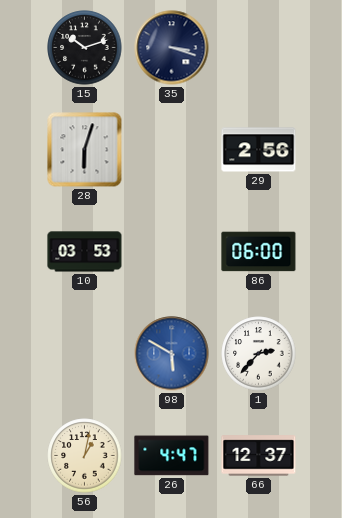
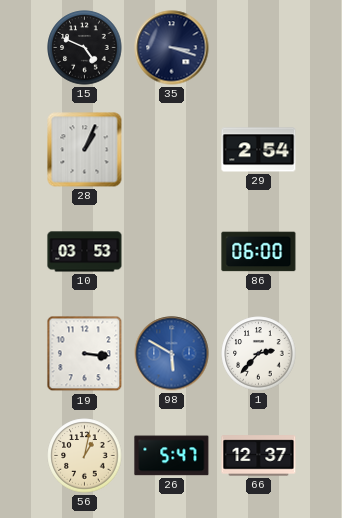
15: 10:12 -> 4:49 (85, 48)
28: 6:03 -> 1:04 (85, 150)
29: 2:56 -> 2:54 (259, 150)
19: none -> 3:16 (85, 354)
26: 4:47 -> 5:47 (172, 456)
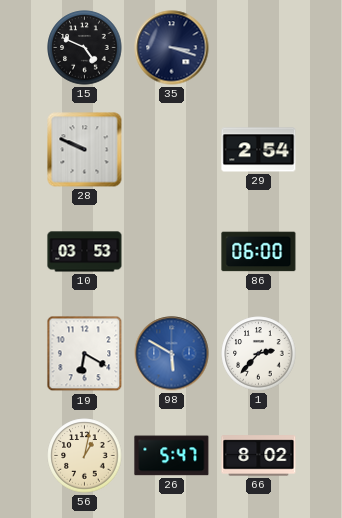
28: 1:04 -> 9:49 (85, 150)
19: 3:16 -> 6:20 (85, 354)
66: 12:37 -> 8:02 (259, 456)
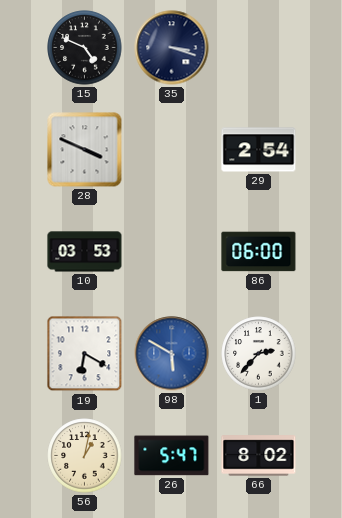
28: 9:49 -> 3:49 (85, 150)
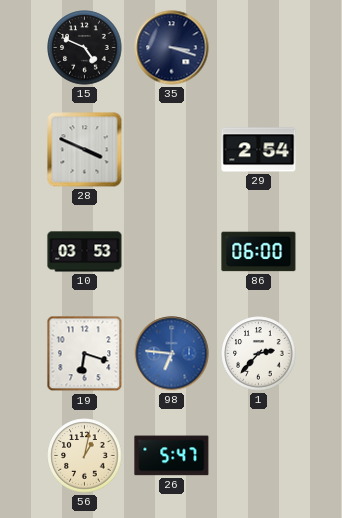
19: 6:20 -> 6:18 (85, 354)
98: 5:50 -> 6:46 (172, 354)
66: 8:02 -> none (259, 456)
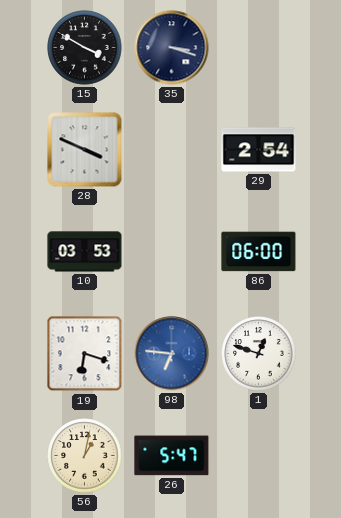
15: 4:49 -> 3:50 (85, 48)
1: 2:37 -> 12:48 (259, 354)
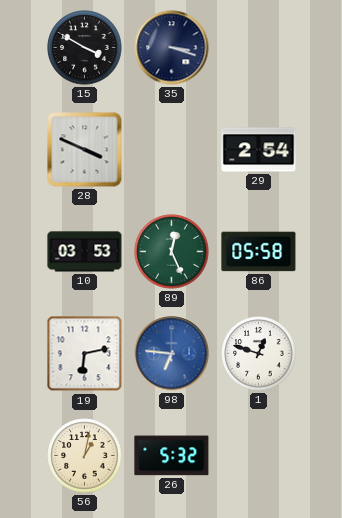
89: none -> 12:26 (172, 252)
86: 06:00 -> 05:58 (259, 252)
19: 6:18 -> 6:13 (85, 354)
26: 5:47 -> 5:32 (172, 456)
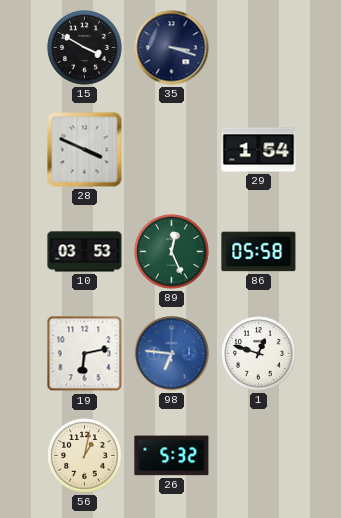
29: 2:54 -> 1:54 (259, 150)
